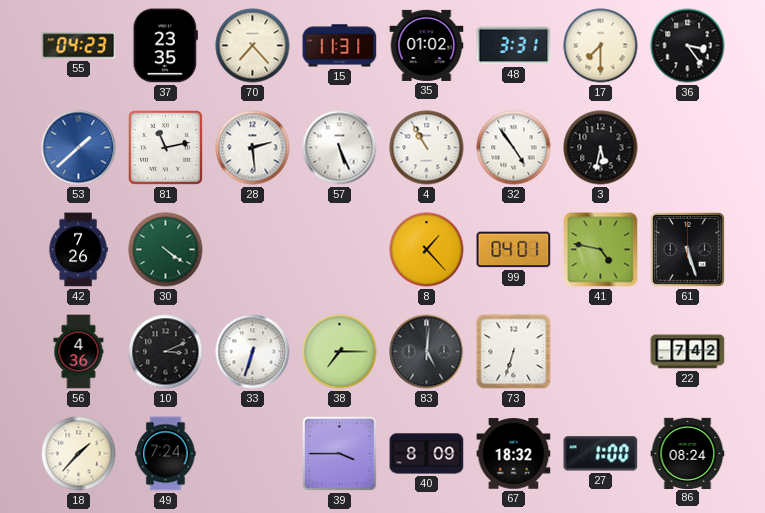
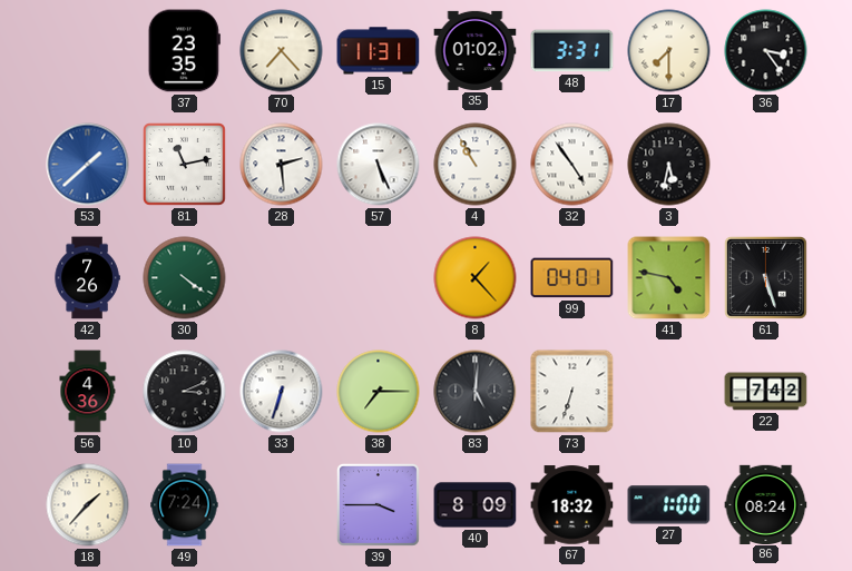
55: 04:23 -> none (79, 46)
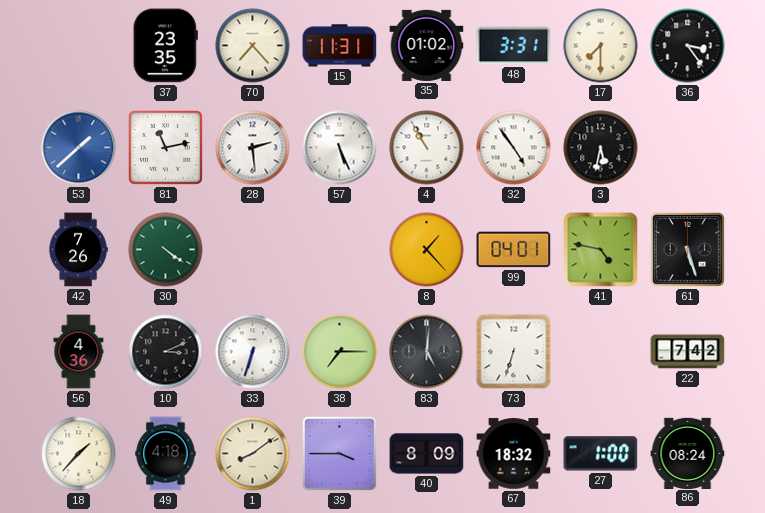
49: 7:24 -> 4:18 (166, 454)
1: none -> 8:09 (253, 454)
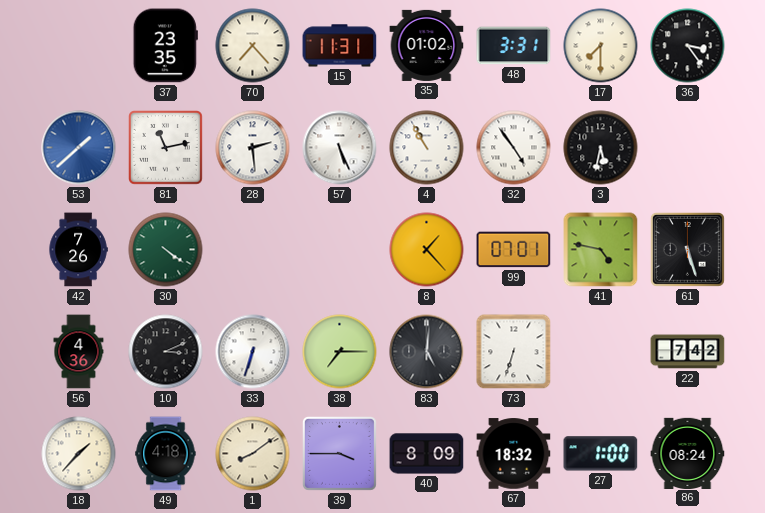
99: 04:01 -> 07:01 (514, 250)
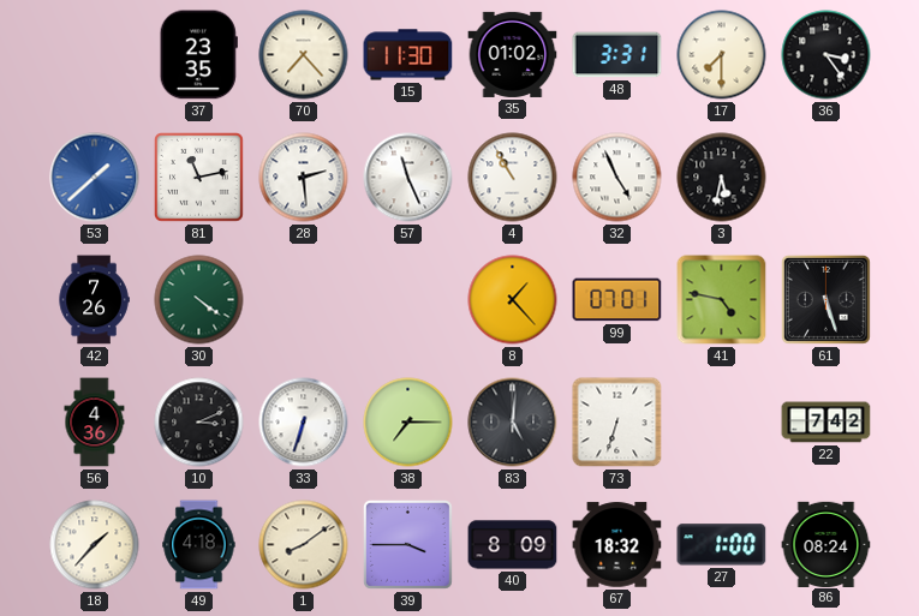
15: 11:31 -> 11:30 (408, 55)
57: 5:26 -> 11:26 (408, 178)
32: 4:54 -> 4:56 (617, 178)
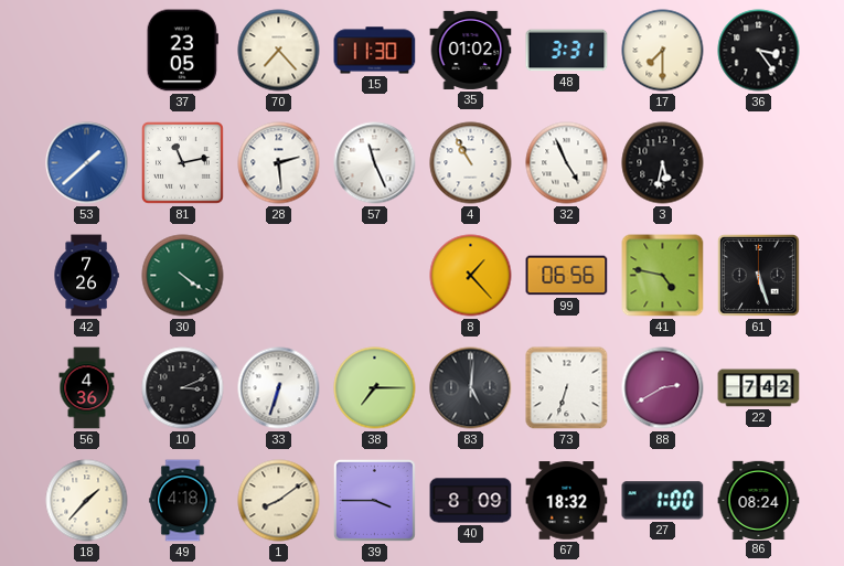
37: 23:35 -> 23:05 (182, 51)
99: 07:01 -> 06:56 (567, 276)
88: none -> 2:40 (663, 388)
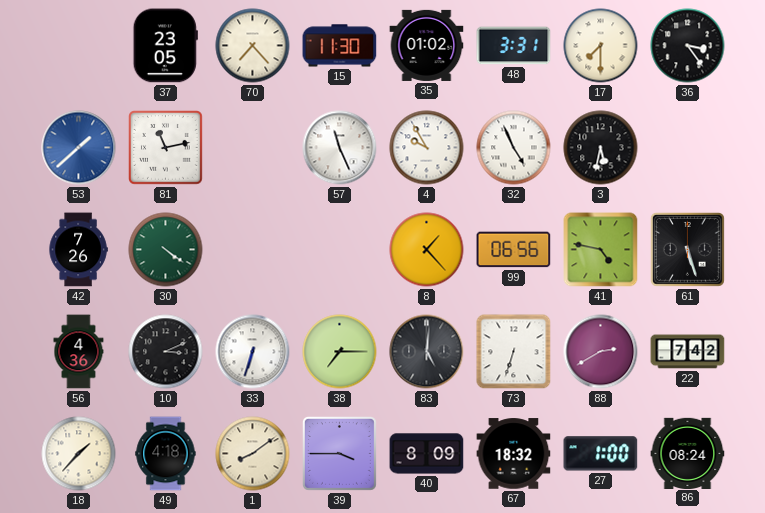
28: 2:29 -> none (279, 163)
4: 10:55 -> 9:55 (427, 148)
